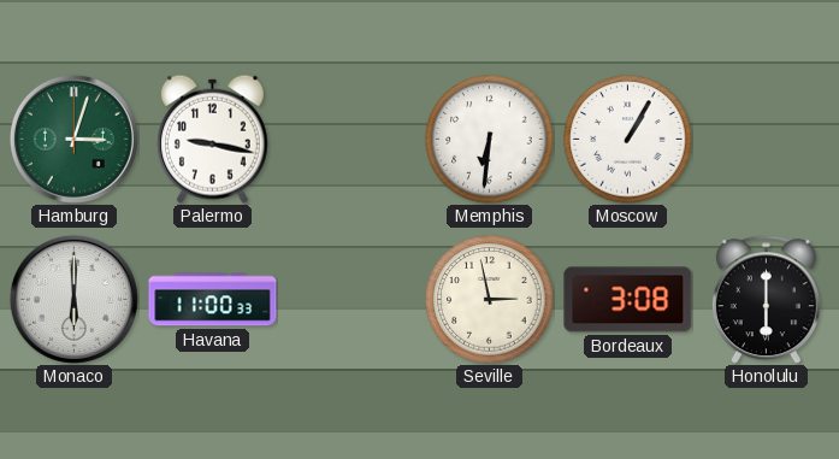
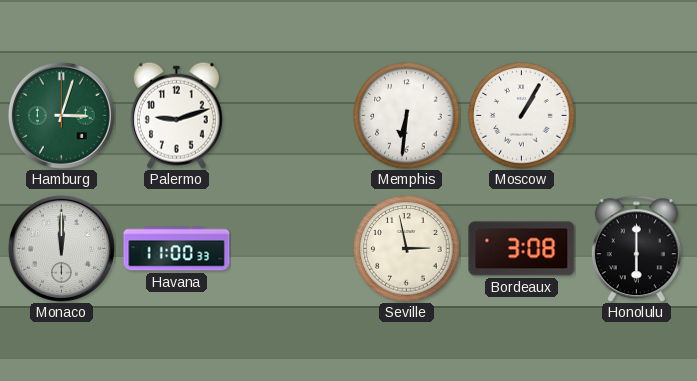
Palermo: 9:17 -> 9:12 (176, 115)
Monaco: 6:00 -> 12:00 (61, 248)
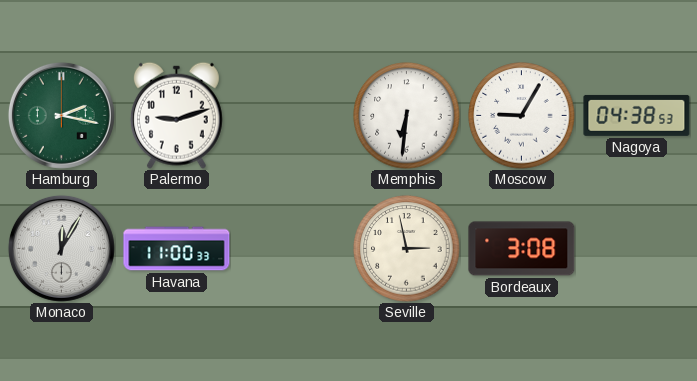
Hamburg: 3:03 -> 2:17 (61, 115)
Moscow: 1:05 -> 9:05 (522, 116)
Nagoya: none -> 04:38 (637, 115)
Monaco: 12:00 -> 12:05 (61, 248)
Honolulu: 6:00 -> none (636, 249)
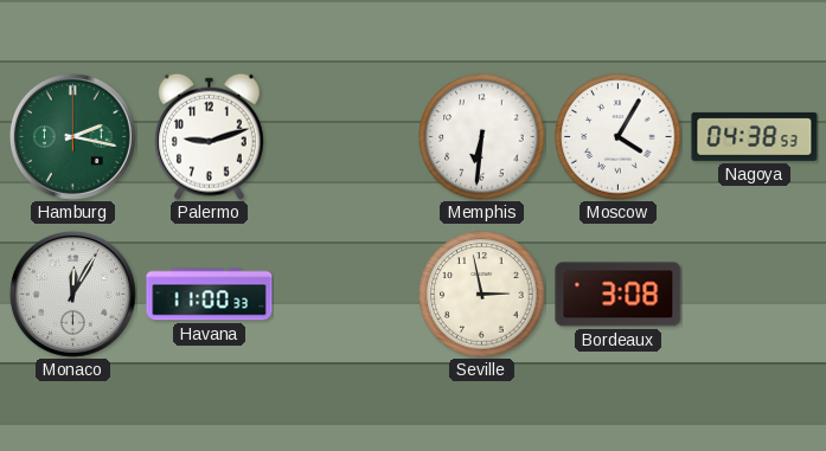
Moscow: 9:05 -> 4:05 (619, 137)
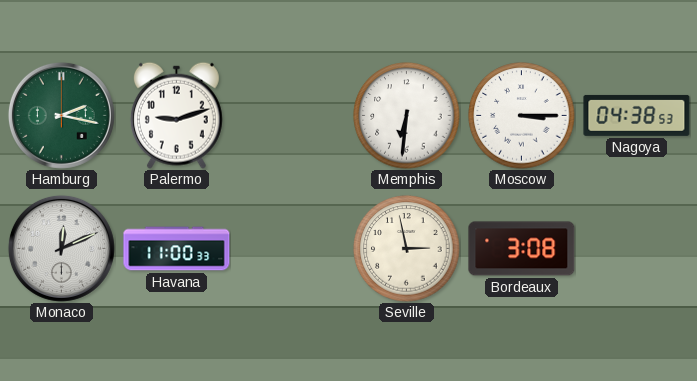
Moscow: 4:05 -> 3:15 (522, 116)
Monaco: 12:05 -> 12:11 (61, 248)
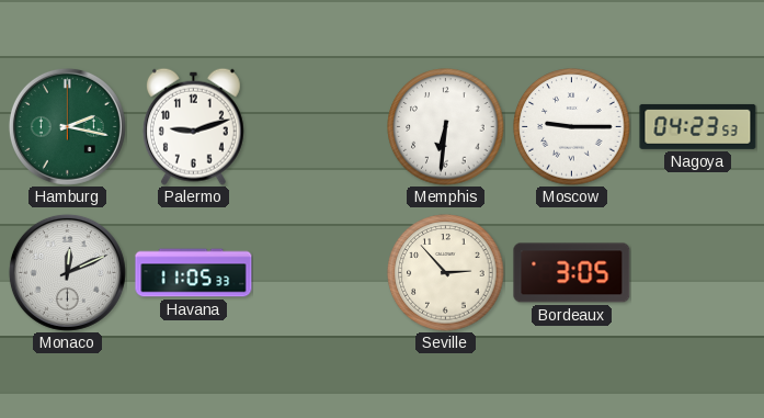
Moscow: 3:15 -> 9:15 (572, 127)
Nagoya: 04:38 -> 04:23 (698, 126)
Havana: 11:00 -> 11:05 (194, 273)
Seville: 2:58 -> 2:53 (446, 273)
Bordeaux: 3:08 -> 3:05 (572, 273)
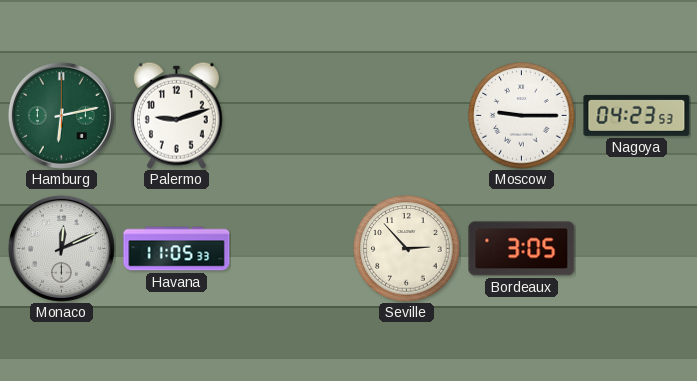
Hamburg: 2:17 -> 6:13 (61, 115)
Memphis: 6:31 -> none (446, 127)
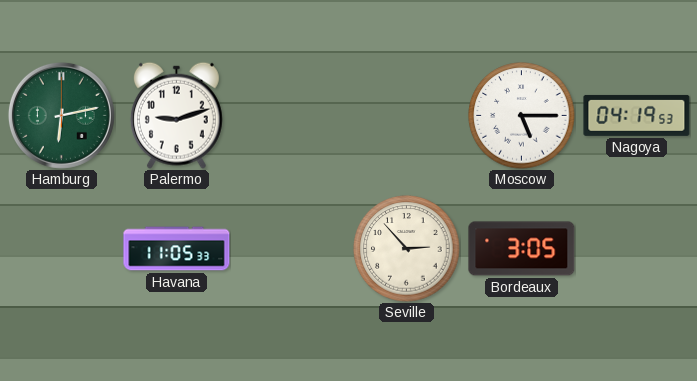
Moscow: 9:15 -> 5:15 (522, 116)
Nagoya: 04:23 -> 04:19 (637, 115)
Monaco: 12:11 -> none (61, 248)
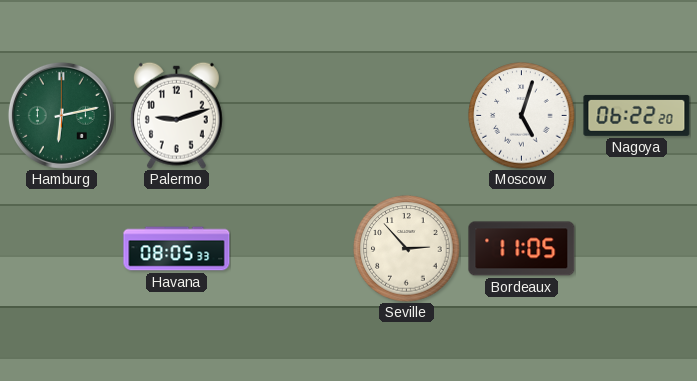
Moscow: 5:15 -> 5:03 (522, 116)
Nagoya: 04:19 -> 06:22 (637, 115)
Havana: 11:05 -> 08:05 (177, 249)
Bordeaux: 3:05 -> 11:05 (522, 249)
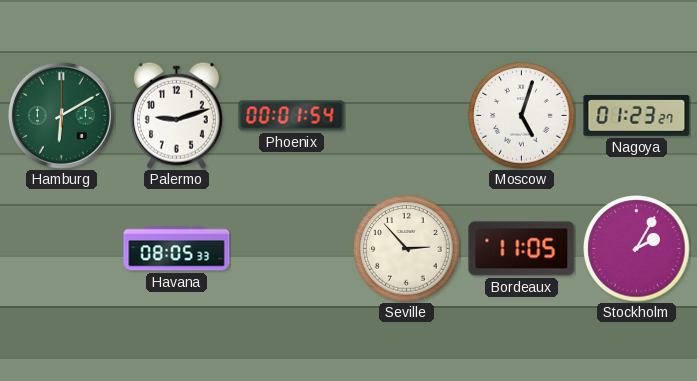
Hamburg: 6:13 -> 6:10 (61, 115)
Phoenix: none -> 00:01 (292, 116)
Nagoya: 06:22 -> 01:23 (637, 115)
Stockholm: none -> 2:05 (637, 249)
